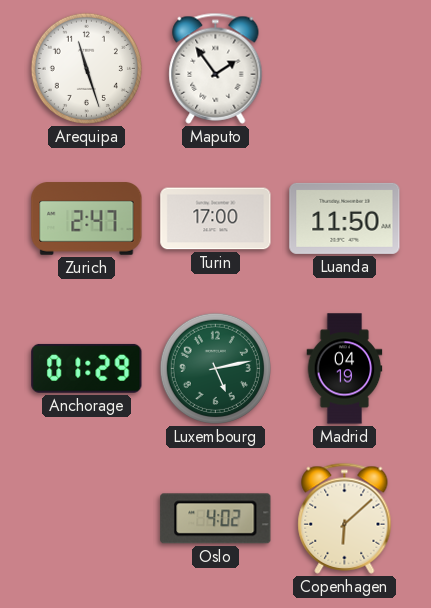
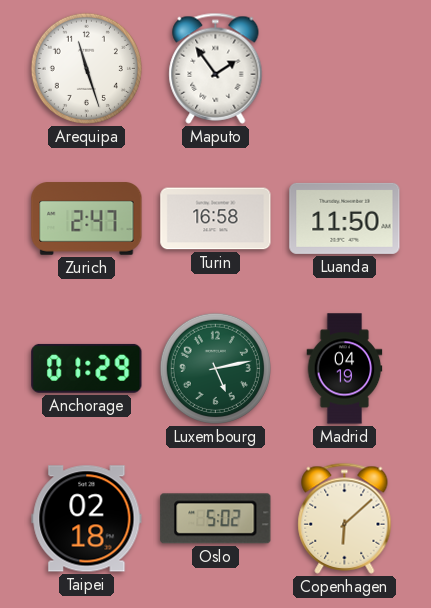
Turin: 17:00 -> 16:58 (216, 219)
Taipei: none -> 02:18 (87, 519)
Oslo: 4:02 -> 5:02 (216, 519)
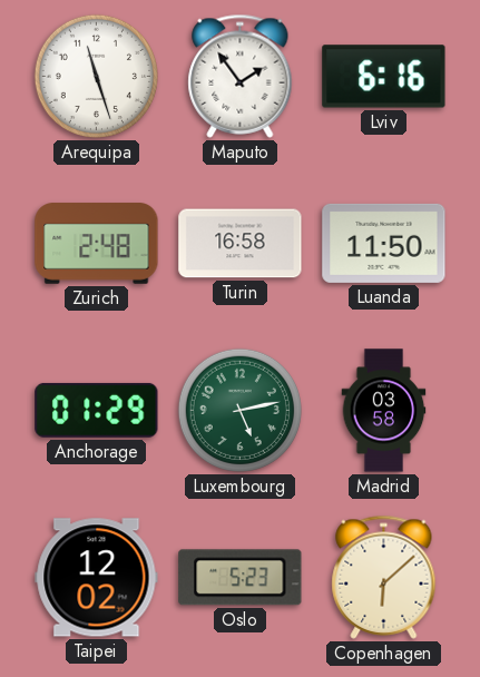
Lviv: none -> 6:16 (384, 77)
Zurich: 2:47 -> 2:48 (97, 244)
Madrid: 04:19 -> 03:58 (384, 411)
Taipei: 02:18 -> 12:02 (97, 578)
Oslo: 5:02 -> 5:23 (241, 578)
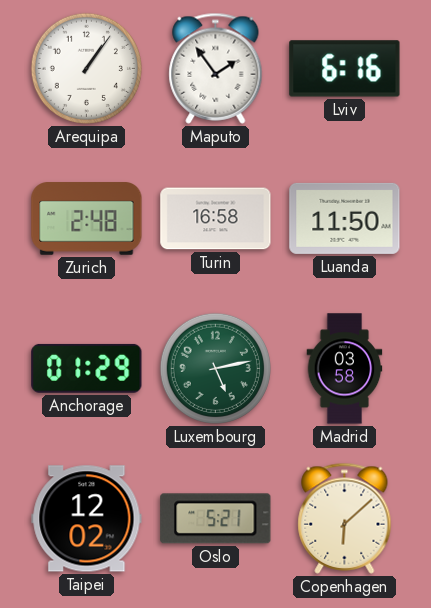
Arequipa: 11:27 -> 1:06 (86, 68)
Oslo: 5:23 -> 5:21 (216, 519)
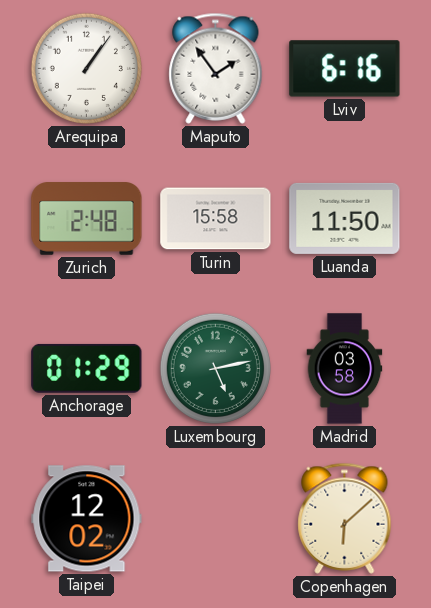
Turin: 16:58 -> 15:58 (216, 219)
Oslo: 5:21 -> none (216, 519)
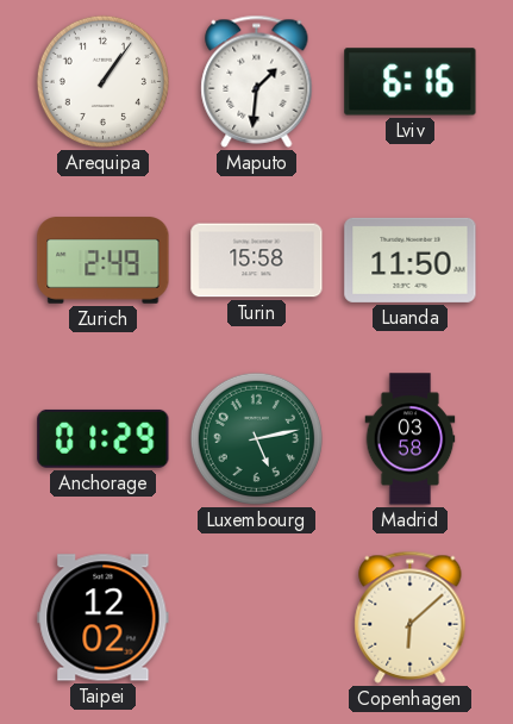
Maputo: 1:54 -> 1:31 (257, 81)
Zurich: 2:48 -> 2:49 (104, 261)
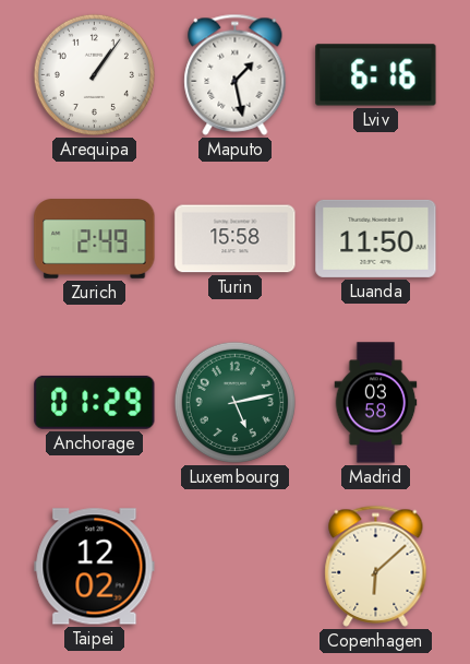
Maputo: 1:31 -> 1:28 (236, 74)
